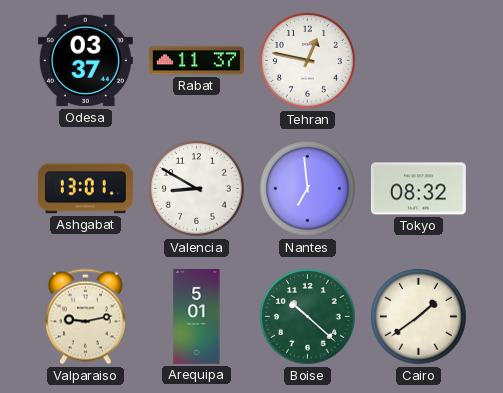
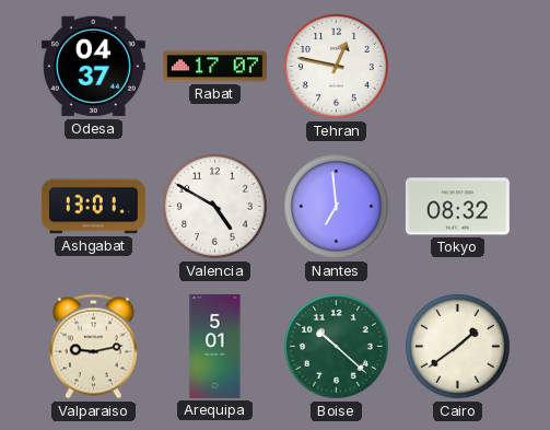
Odesa: 03:37 -> 04:37 (93, 67)
Rabat: 11:37 -> 17:07 (214, 67)
Valencia: 8:50 -> 4:50 (215, 207)
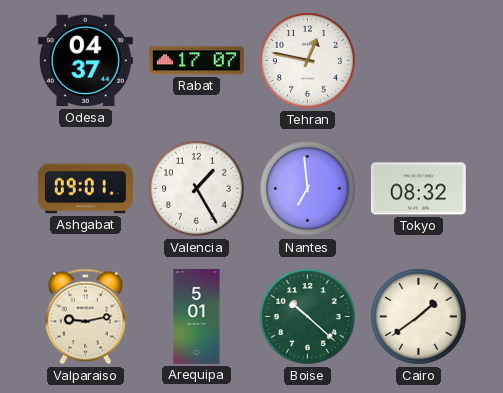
Ashgabat: 13:01 -> 09:01 (85, 189)
Valencia: 4:50 -> 1:25 (197, 189)
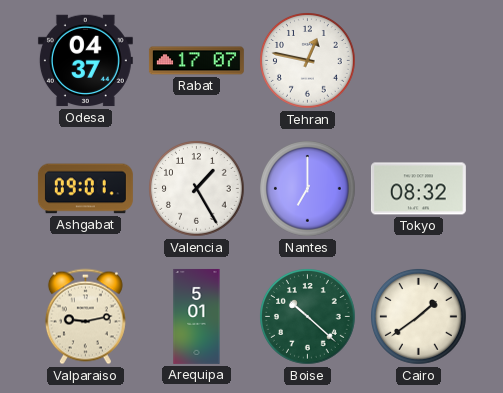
Nantes: 6:59 -> 7:00 (308, 189)
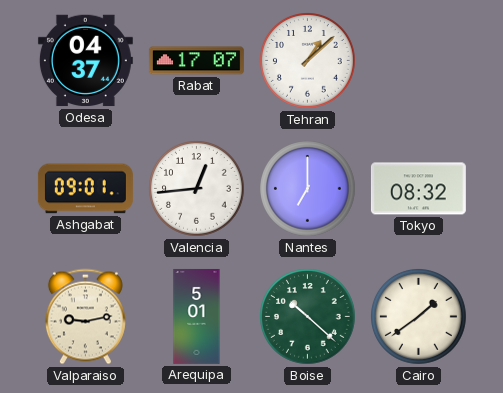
Tehran: 12:47 -> 1:08 (308, 61)
Valencia: 1:25 -> 12:44 (197, 189)
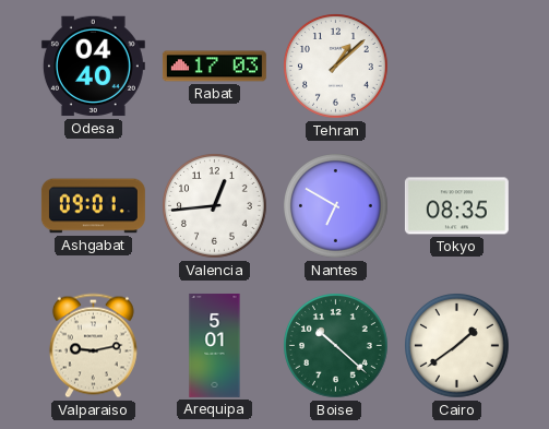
Odesa: 04:37 -> 04:40 (93, 67)
Rabat: 17:07 -> 17:03 (214, 67)
Nantes: 7:00 -> 6:50 (336, 206)
Tokyo: 08:32 -> 08:35 (456, 206)
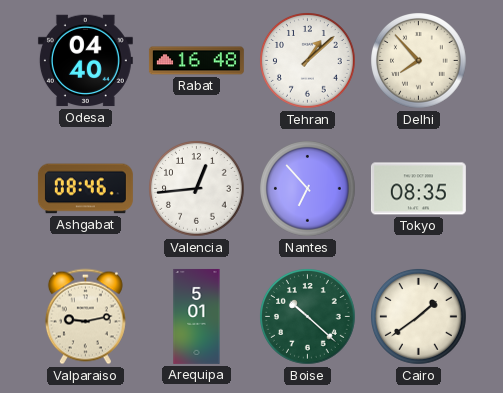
Rabat: 17:03 -> 16:48 (196, 61)
Delhi: none -> 7:53 (419, 61)
Ashgabat: 09:01 -> 08:46 (85, 189)
Nantes: 6:50 -> 6:53 (308, 189)
